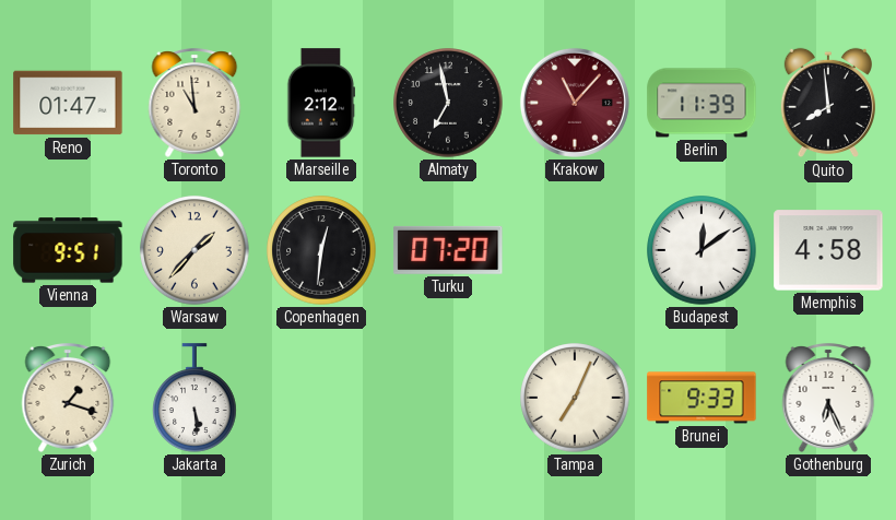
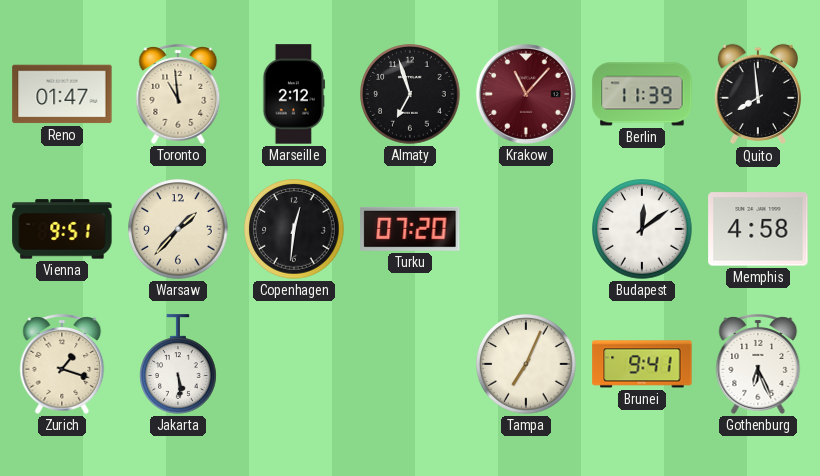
Almaty: 6:58 -> 6:57 (410, 94)
Brunei: 9:33 -> 9:41 (642, 364)
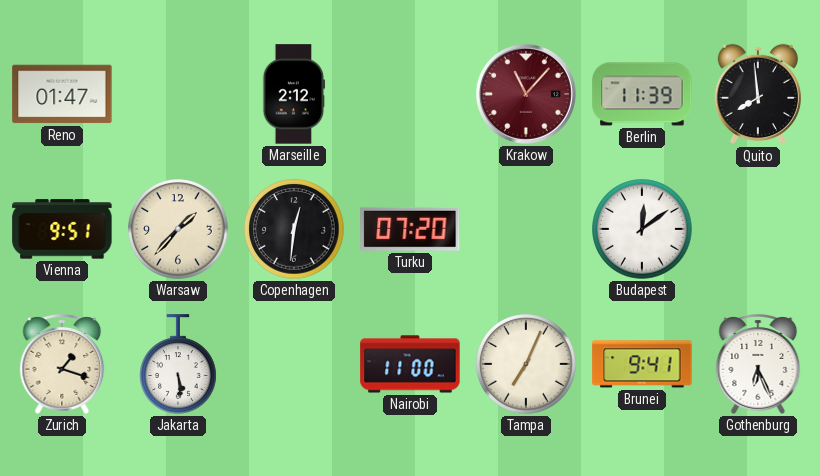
Toronto: 10:59 -> none (178, 95)
Almaty: 6:57 -> none (410, 94)
Memphis: 4:58 -> none (758, 229)
Nairobi: none -> 11:00 (410, 364)
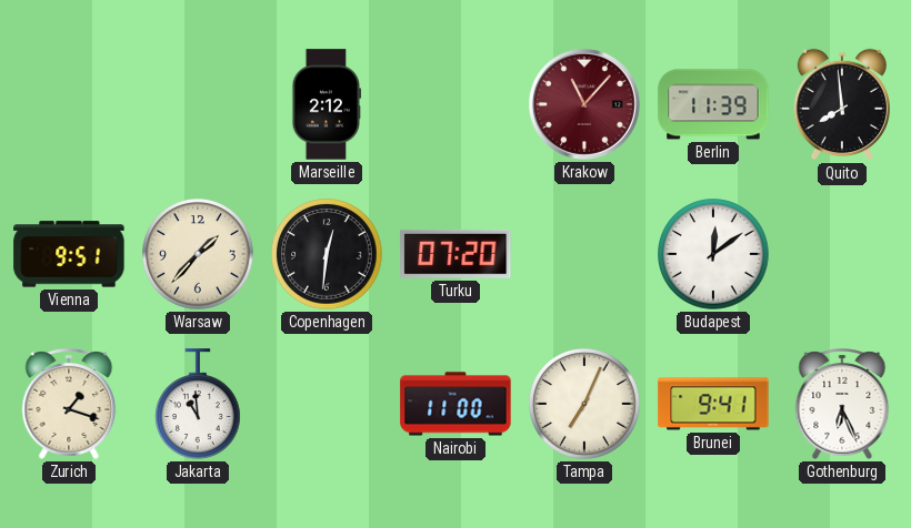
Reno: 01:47 -> none (62, 94)
Jakarta: 5:29 -> 10:59 (199, 404)
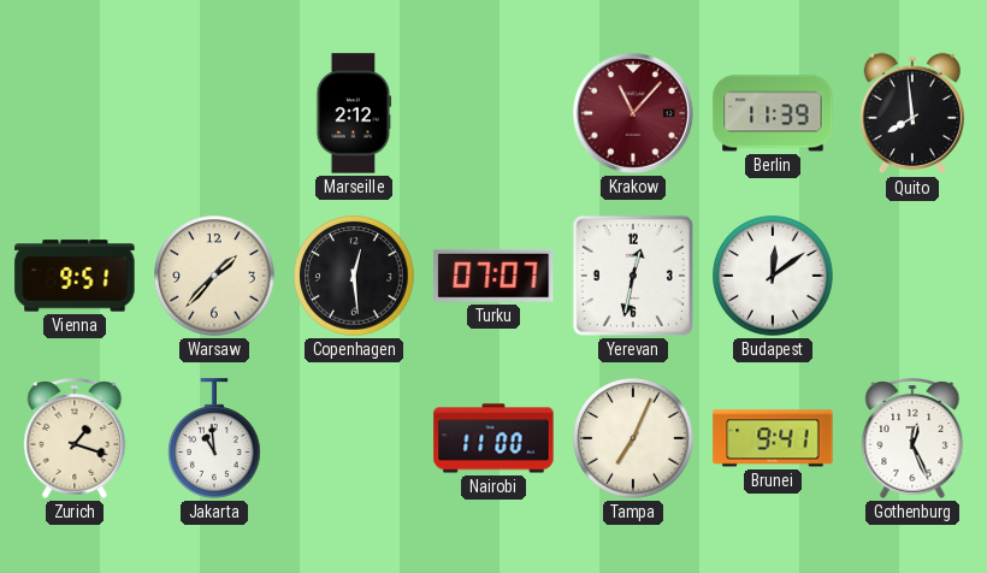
Copenhagen: 12:31 -> 12:29 (354, 276)
Turku: 07:20 -> 07:07 (493, 276)
Yerevan: none -> 12:32 (633, 276)
Gothenburg: 6:26 -> 12:26 (912, 439)
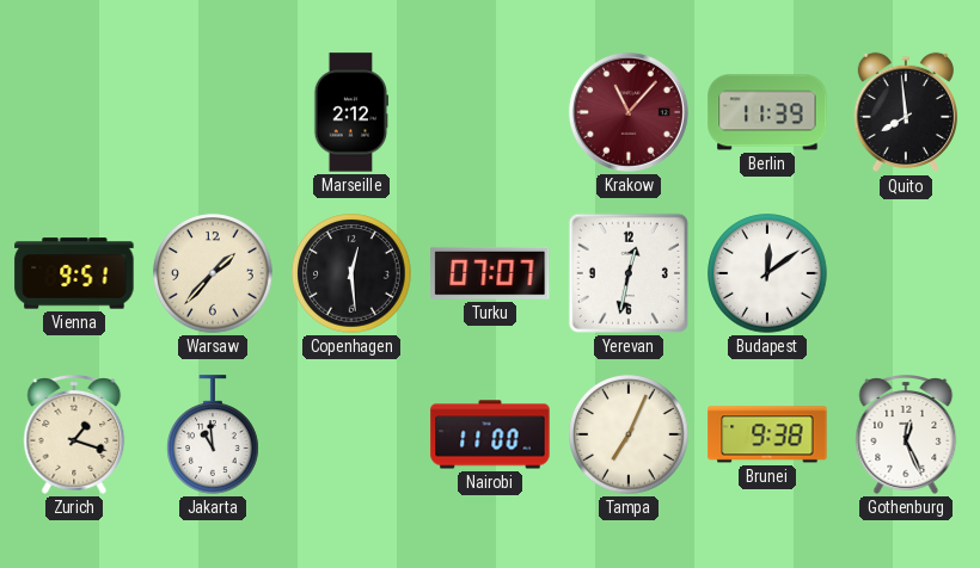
Brunei: 9:41 -> 9:38 (767, 434)
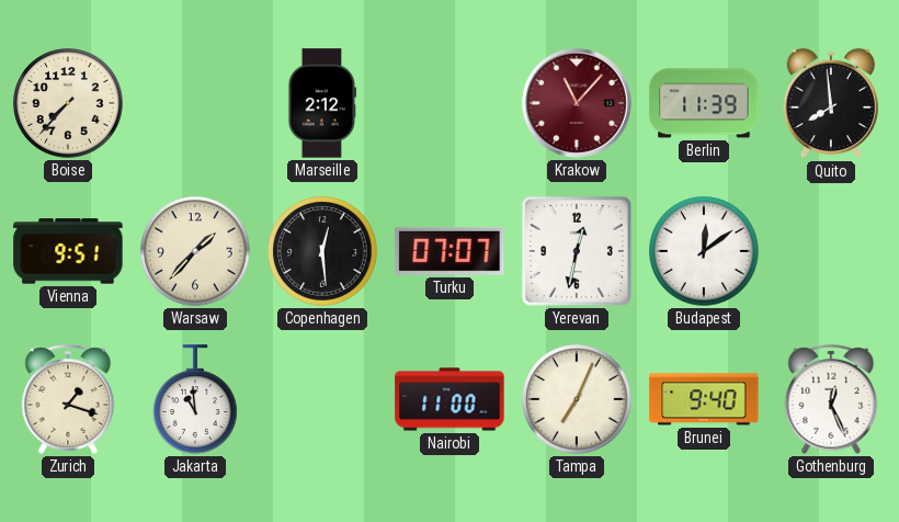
Boise: none -> 7:37 (68, 103)
Brunei: 9:38 -> 9:40 (704, 399)
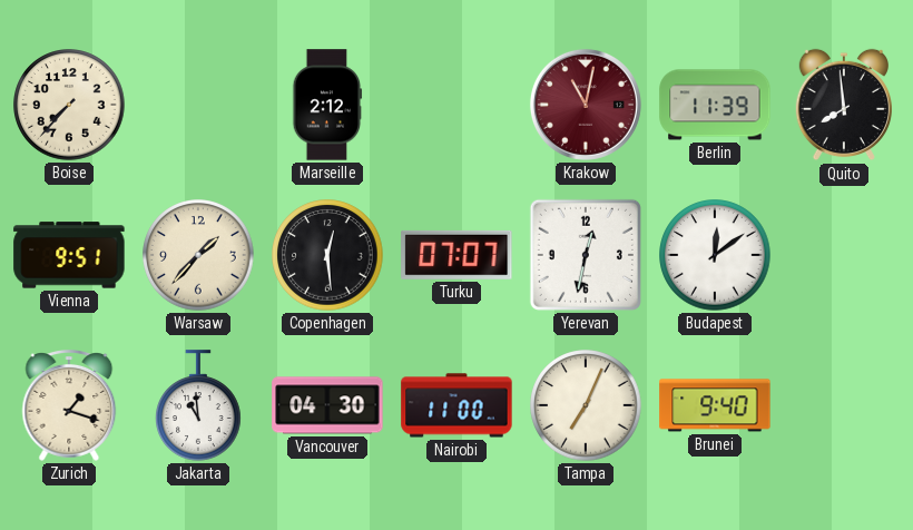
Krakow: 11:07 -> 11:02 (586, 105)
Vancouver: none -> 04:30 (327, 405)
Gothenburg: 12:26 -> none (831, 400)
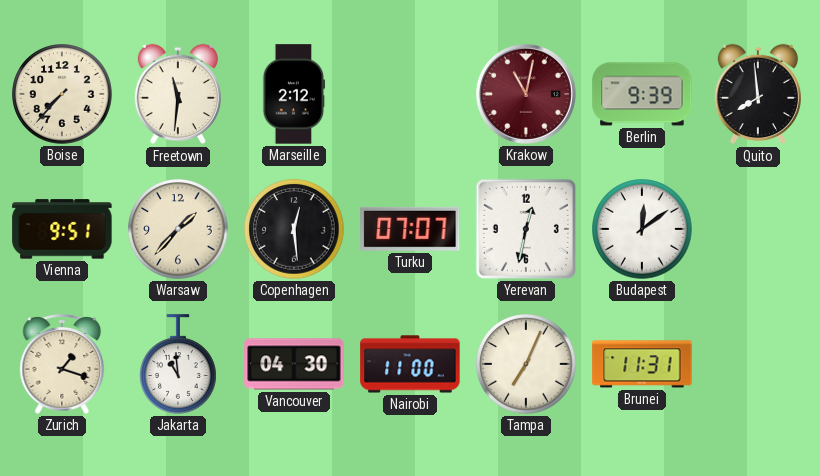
Freetown: none -> 11:31 (178, 94)
Berlin: 11:39 -> 9:39 (642, 94)
Brunei: 9:40 -> 11:31 (642, 364)
